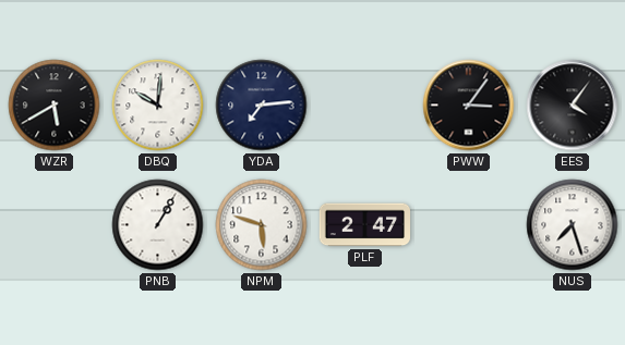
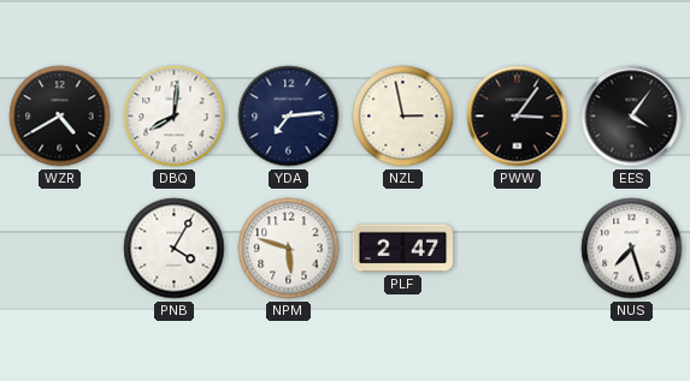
WZR: 5:40 -> 4:40 (60, 117)
DBQ: 10:01 -> 8:01 (175, 117)
NZL: none -> 2:58 (403, 117)
PNB: 1:05 -> 4:05 (175, 249)
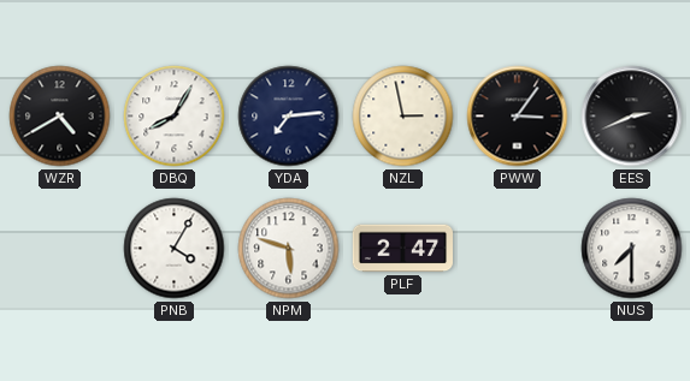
DBQ: 8:01 -> 8:05 (175, 117)
EES: 4:06 -> 2:41 (632, 117)
NUS: 7:27 -> 7:30 (632, 249)
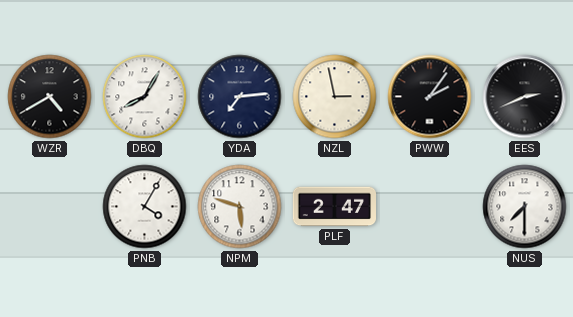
PWW: 3:06 -> 2:06 (430, 97)
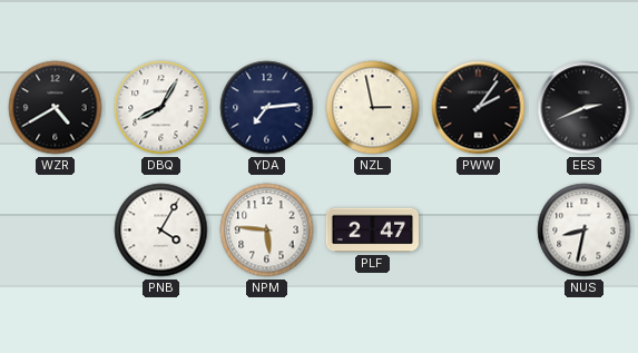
NPM: 5:48 -> 5:46 (267, 231)
NUS: 7:30 -> 8:32 (585, 231)
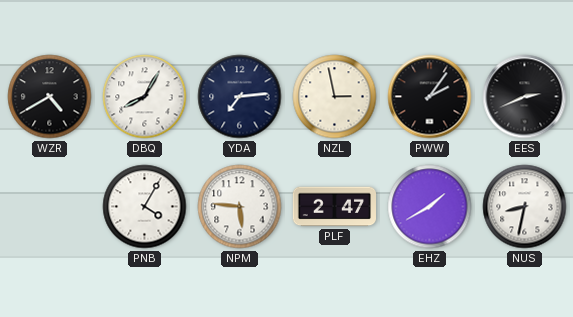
EHZ: none -> 1:40 (430, 207)
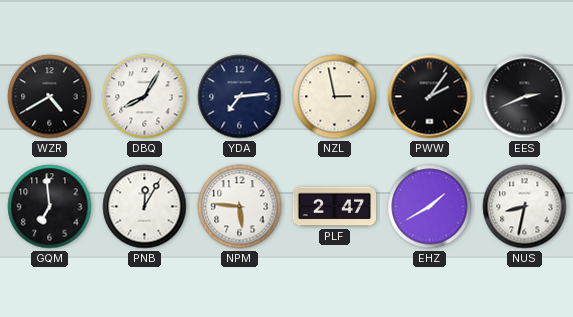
GQM: none -> 6:59 (50, 207)
PNB: 4:05 -> 12:05 (145, 207)
